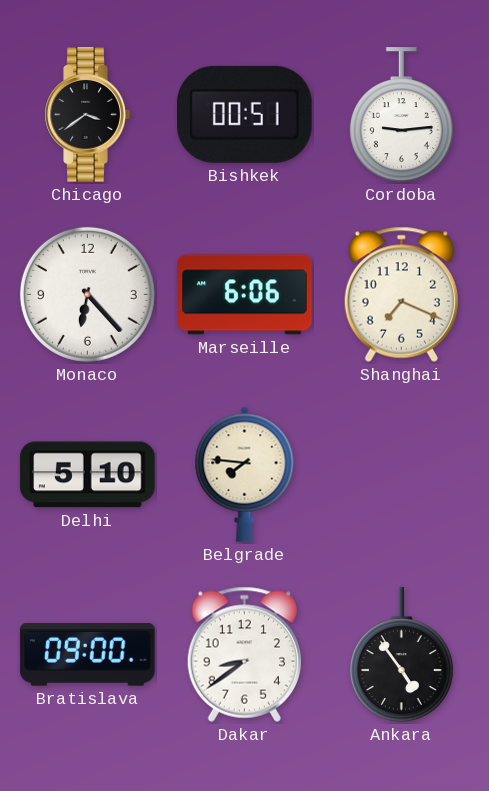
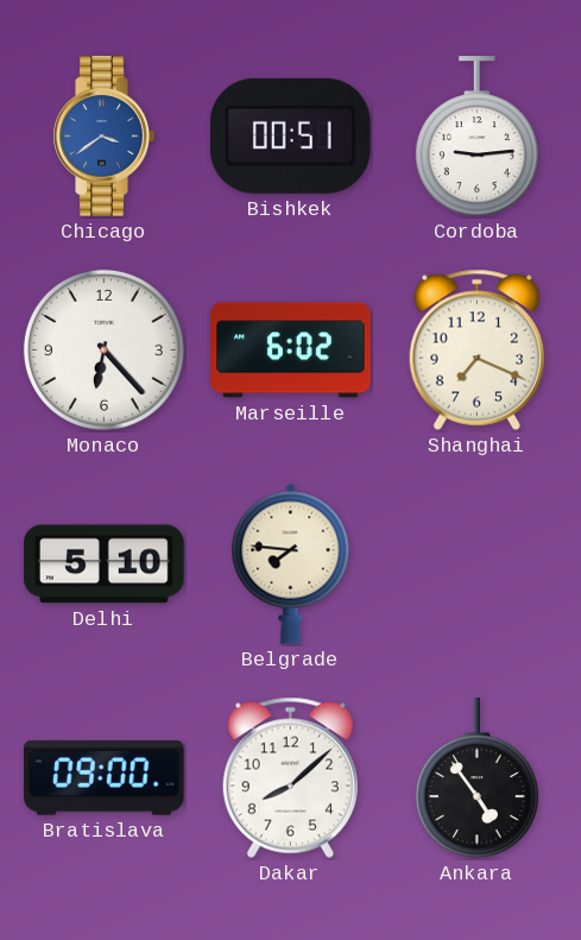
Chicago dial: black -> blue (103, 137)
Marseille: 6:06 -> 6:02 (291, 351)
Dakar: 8:39 -> 8:08 (290, 777)
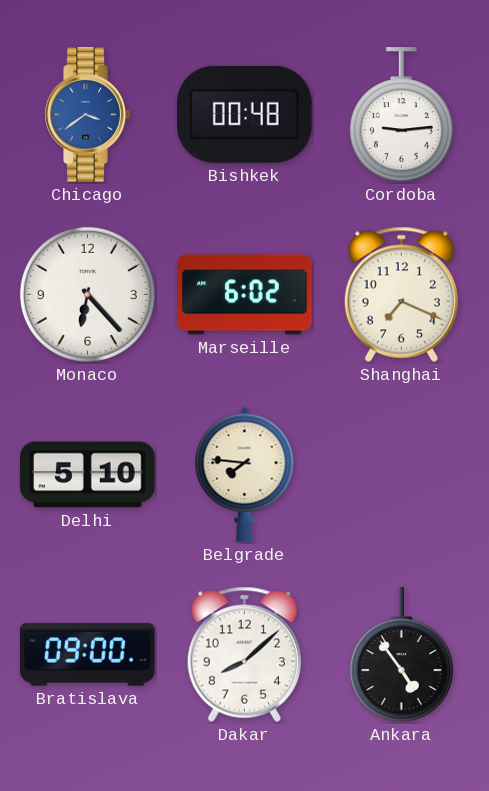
Bishkek: 00:51 -> 00:48 (245, 114)
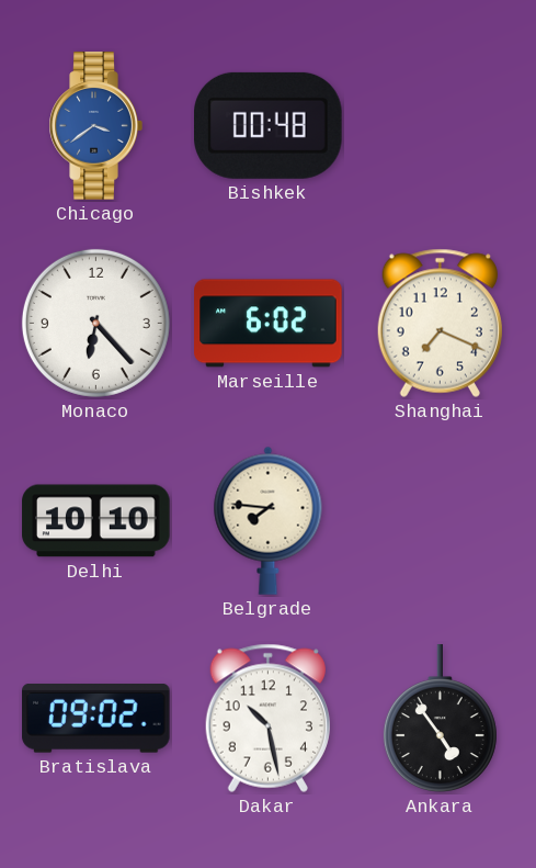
Cordoba: 9:14 -> none (401, 115)
Delhi: 5:10 -> 10:10 (96, 521)
Bratislava: 09:00 -> 09:02 (96, 719)
Dakar: 8:08 -> 10:28 (267, 718)
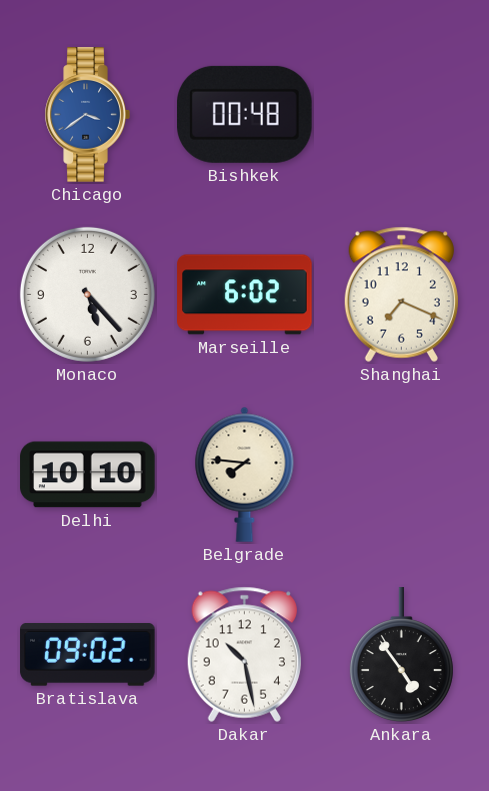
Monaco: 6:23 -> 5:23 (87, 294)
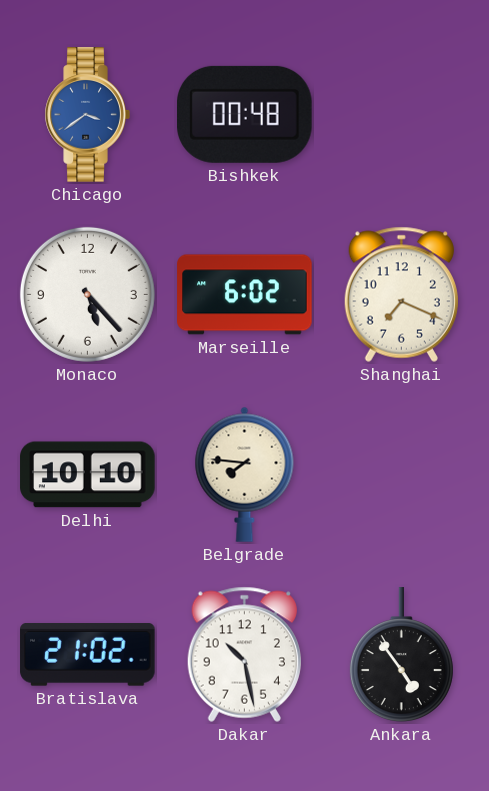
Bratislava: 09:02 -> 21:02 (88, 655)
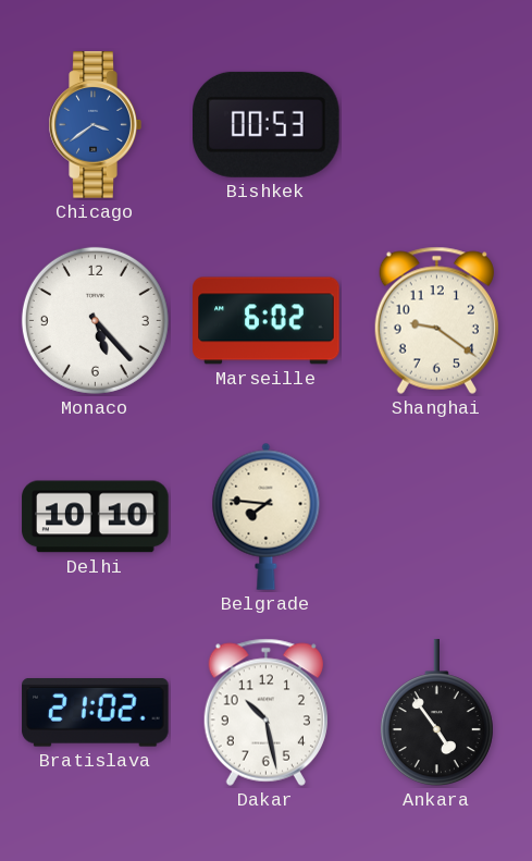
Bishkek: 00:48 -> 00:53 (267, 124)
Shanghai: 7:19 -> 9:21 (436, 320)
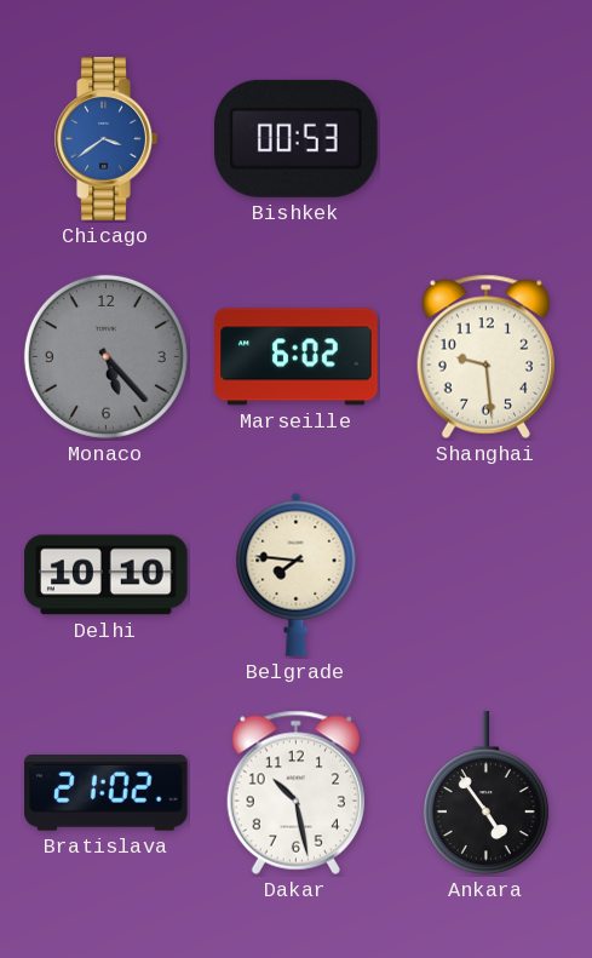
Monaco dial: white -> grey (105, 356)
Shanghai: 9:21 -> 9:29 (485, 356)
